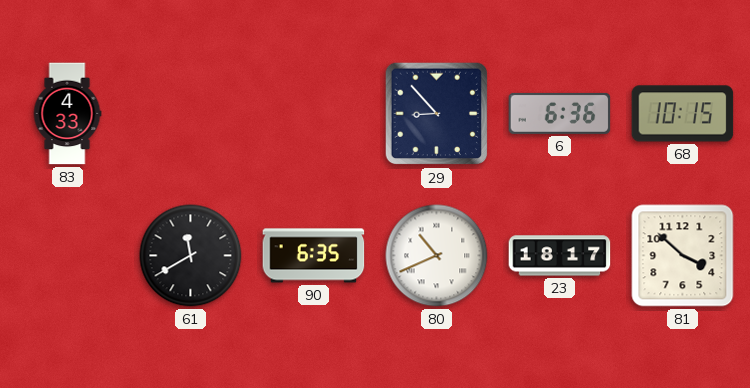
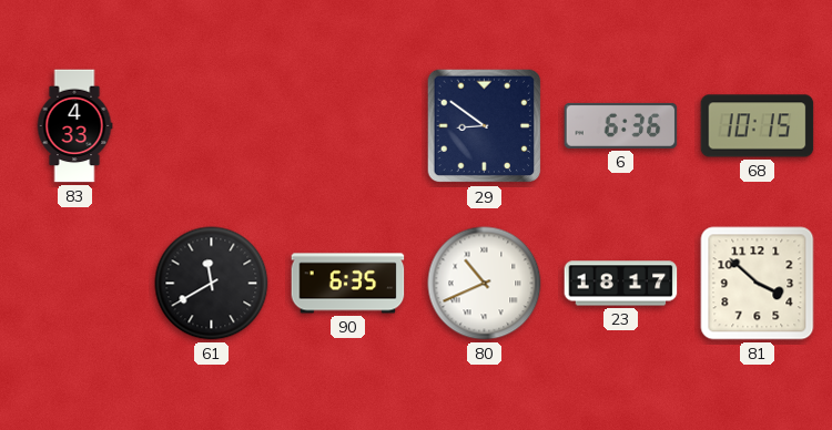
29: 8:53 -> 8:51 (485, 126)
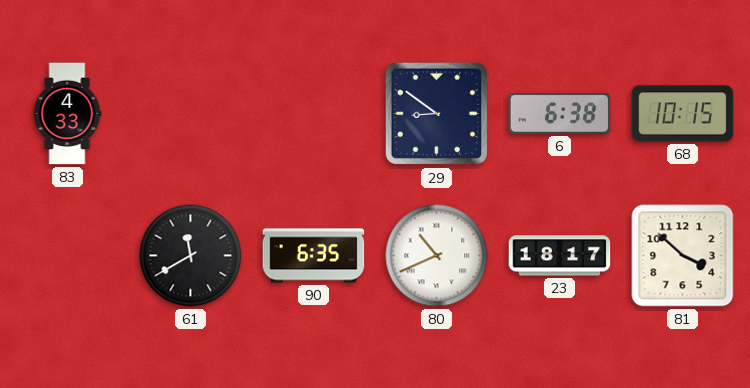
6: 6:36 -> 6:38 (560, 113)
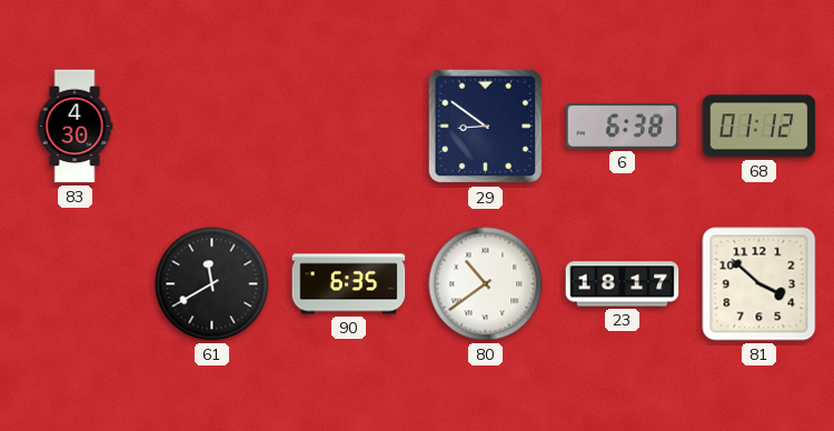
83: 4:33 -> 4:30 (75, 127)
68: 10:15 -> 01:12 (759, 127)
80: 10:41 -> 10:39 (486, 284)
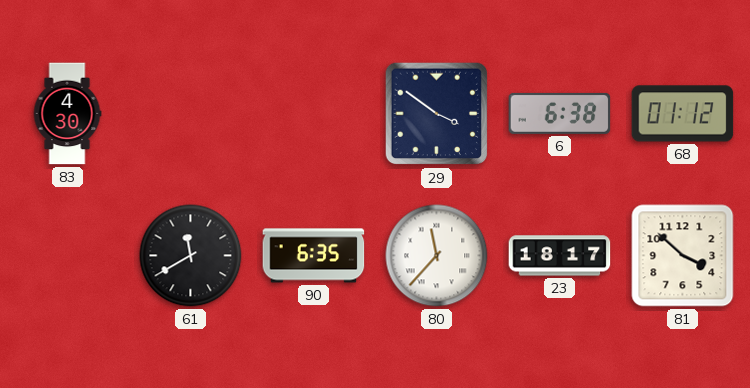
29: 8:51 -> 3:51 (437, 114)
80: 10:39 -> 11:37 (437, 256)
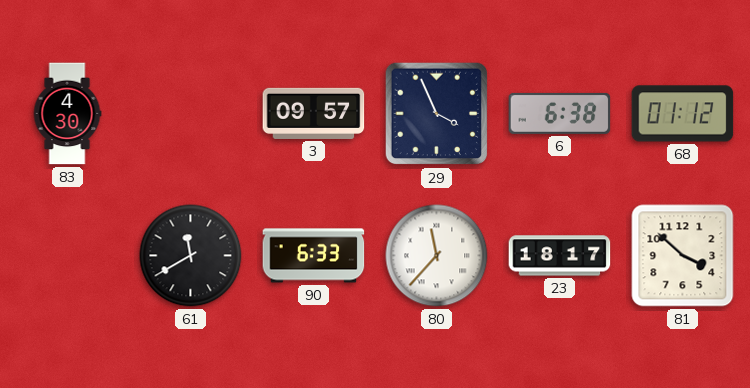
3: none -> 09:57 (314, 113)
29: 3:51 -> 3:56 (437, 114)
90: 6:35 -> 6:33 (314, 256)
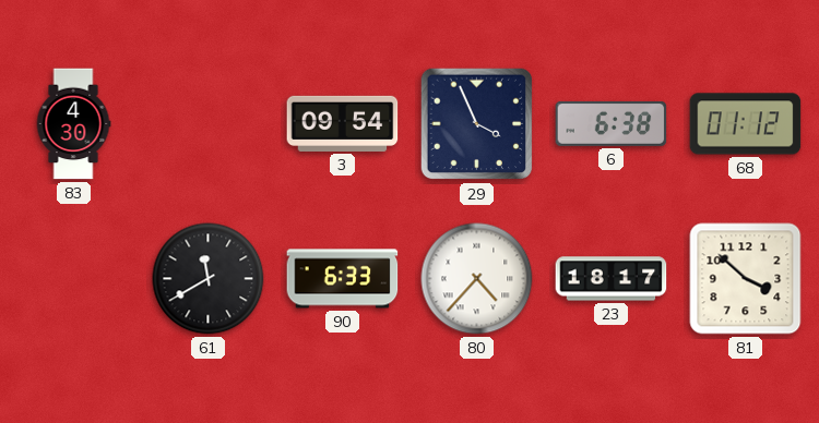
3: 09:57 -> 09:54 (343, 123)
80: 11:37 -> 4:37 (477, 279)
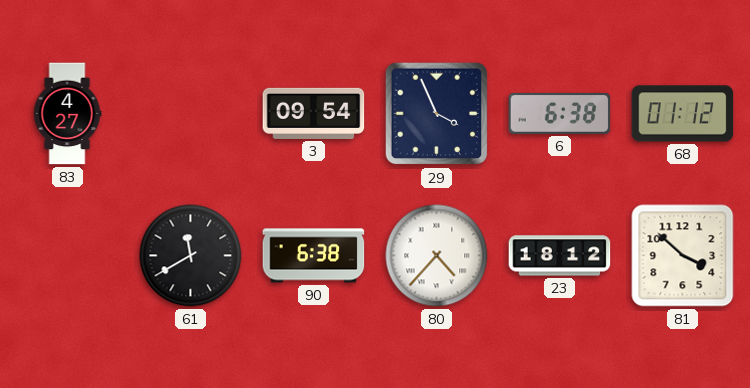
83: 4:30 -> 4:27 (67, 114)
90: 6:33 -> 6:38 (314, 256)
23: 18:17 -> 18:12 (560, 256)
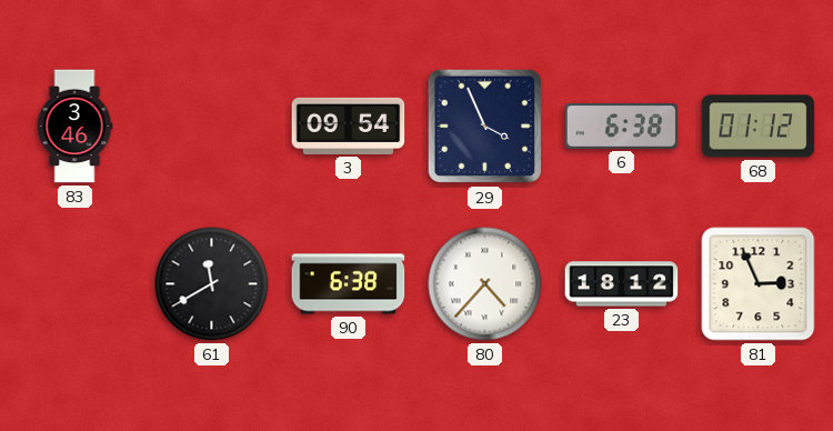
83: 4:27 -> 3:46 (74, 127)
81: 3:52 -> 2:56 (759, 284)
